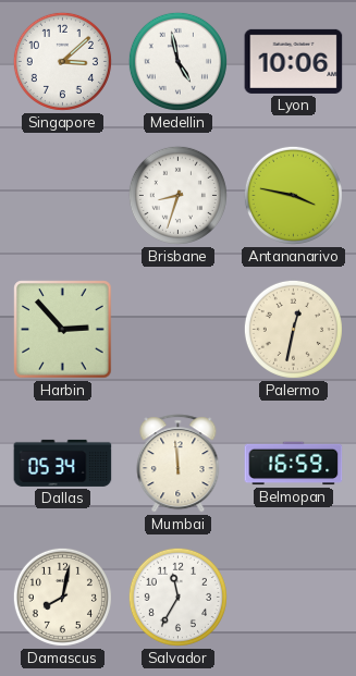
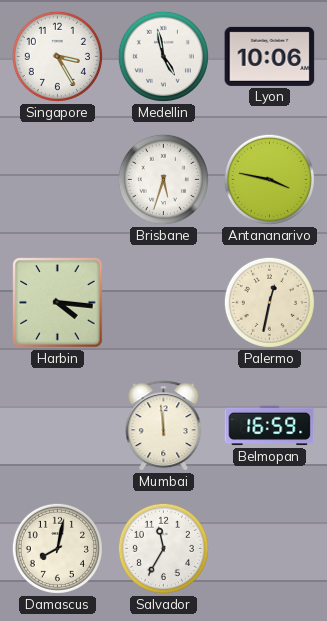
Singapore: 3:08 -> 3:25 (57, 56)
Brisbane: 8:33 -> 5:33 (163, 179)
Harbin: 2:53 -> 4:16 (58, 303)
Dallas: 05:34 -> none (63, 463)
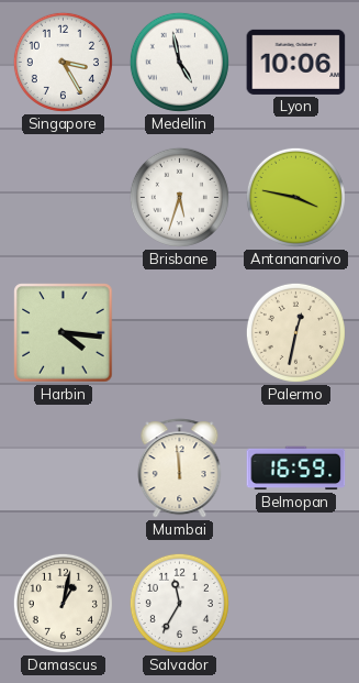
Damascus: 8:02 -> 1:02 (63, 603)
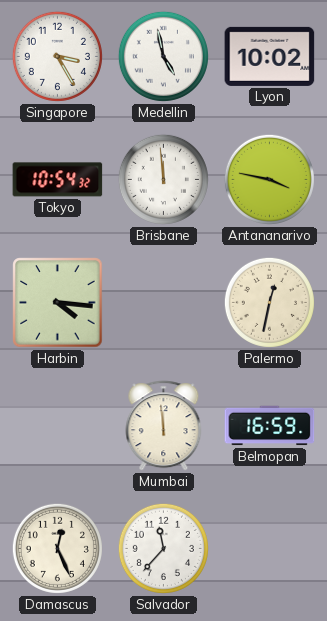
Lyon: 10:06 -> 10:02 (270, 56)
Tokyo: none -> 10:54 (58, 180)
Brisbane: 5:33 -> 11:59 (163, 179)
Damascus: 1:02 -> 12:26 (57, 548)
Salvador: 11:35 -> 11:37 (163, 548)
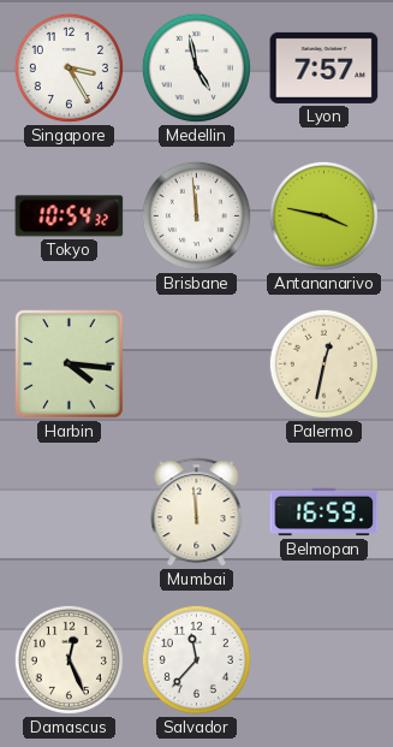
Lyon: 10:02 -> 7:57 (324, 67)
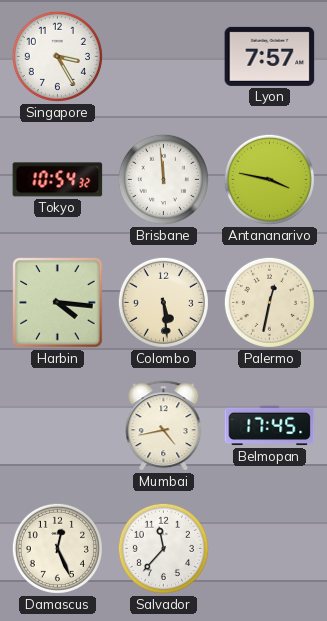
Medellin: 4:58 -> none (196, 67)
Colombo: none -> 5:29 (163, 302)
Mumbai: 11:59 -> 4:43 (164, 426)
Belmopan: 16:59 -> 17:45 (270, 426)
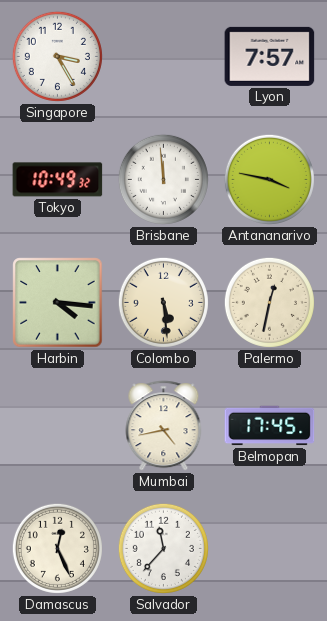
Tokyo: 10:54 -> 10:49 (58, 180)
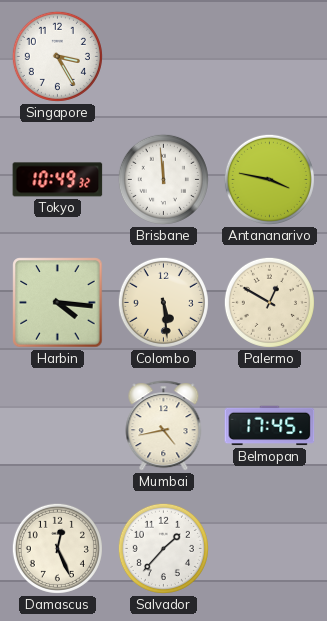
Lyon: 7:57 -> none (270, 56)
Palermo: 12:32 -> 12:50 (269, 302)
Salvador: 11:37 -> 1:37 (163, 548)
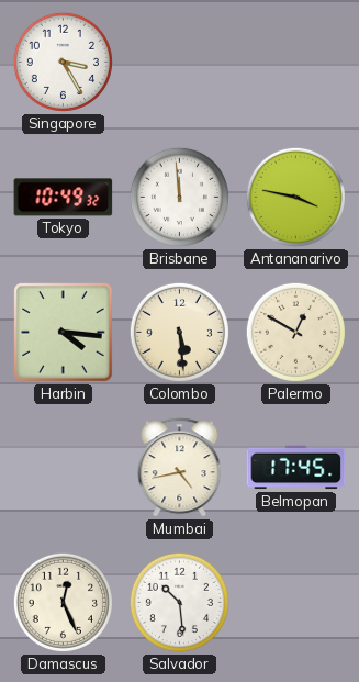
Salvador: 1:37 -> 10:29 (179, 602)
